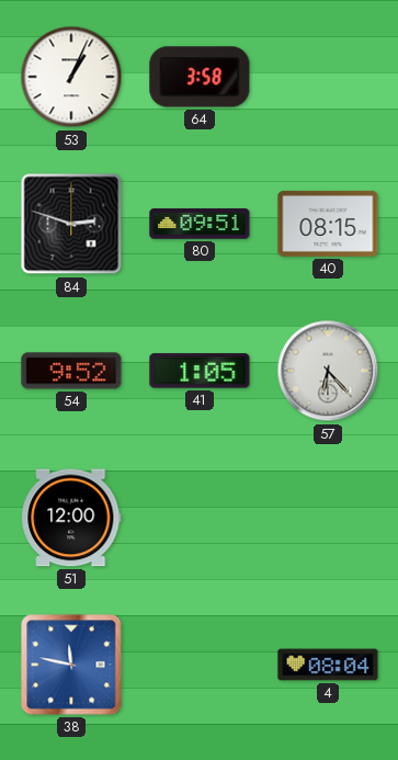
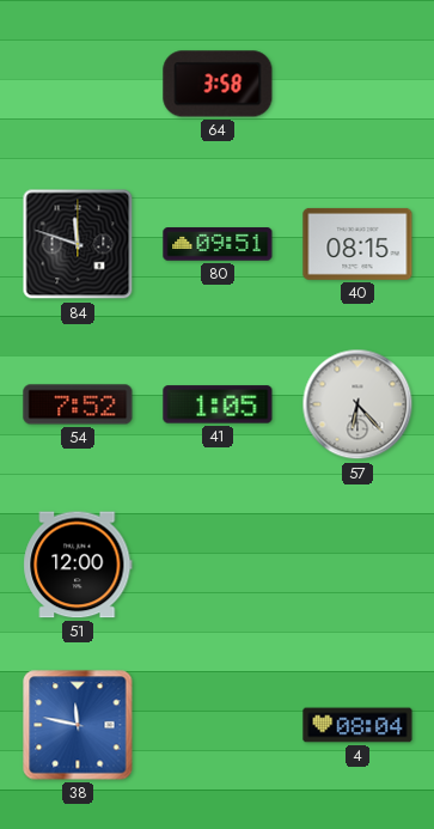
53: 1:04 -> none (71, 77)
84: 2:48 -> 11:48 (78, 244)
54: 9:52 -> 7:52 (78, 404)
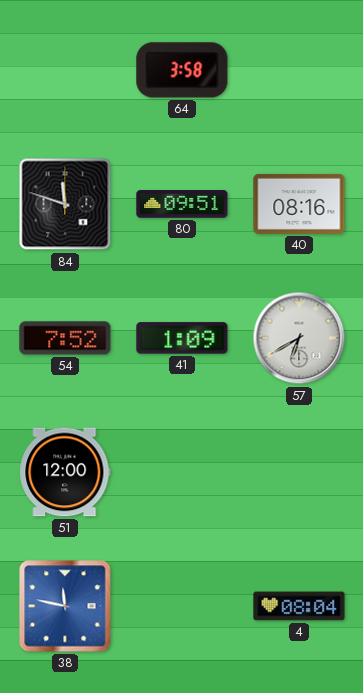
40: 08:15 -> 08:16 (299, 204)
41: 1:05 -> 1:09 (182, 338)
57: 6:23 -> 6:40 (299, 338)
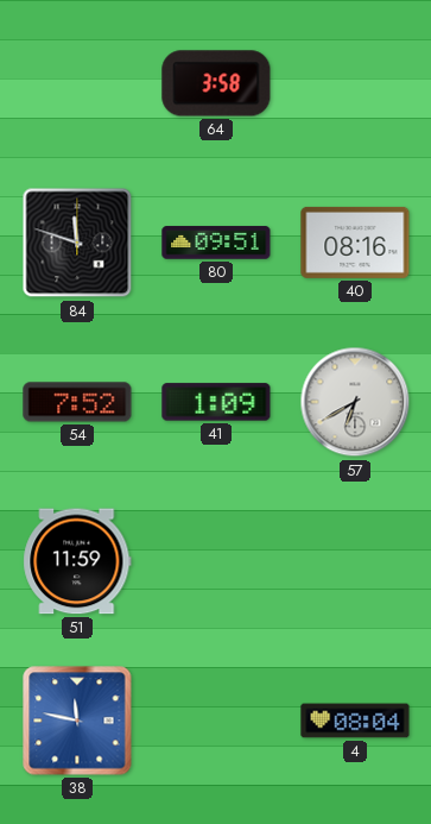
51: 12:00 -> 11:59 (77, 561)
